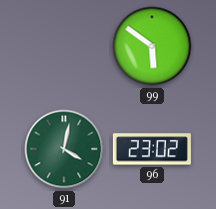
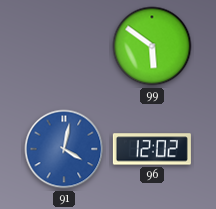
91 dial: green -> blue (64, 149)
96: 23:02 -> 12:02 (152, 149)
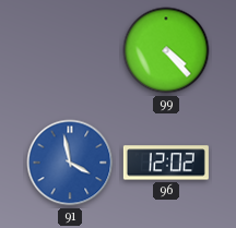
99: 5:51 -> 4:23 (166, 50)
91: 4:02 -> 3:58 (70, 163)
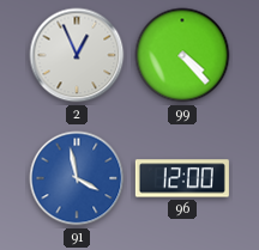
2: none -> 12:56 (77, 55)
96: 12:02 -> 12:00 (182, 178)
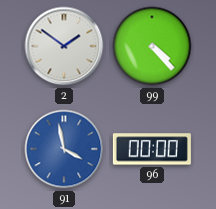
2: 12:56 -> 1:51 (64, 46)
96: 12:00 -> 00:00 (152, 149)
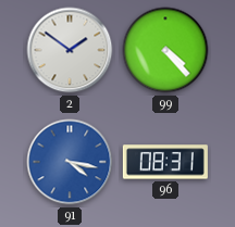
91: 3:58 -> 4:17 (70, 162)
96: 00:00 -> 08:31 (165, 162)
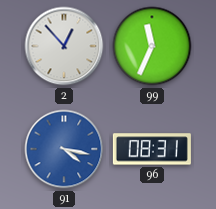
2: 1:51 -> 12:53 (64, 46)
99: 4:23 -> 11:34 (152, 46)
